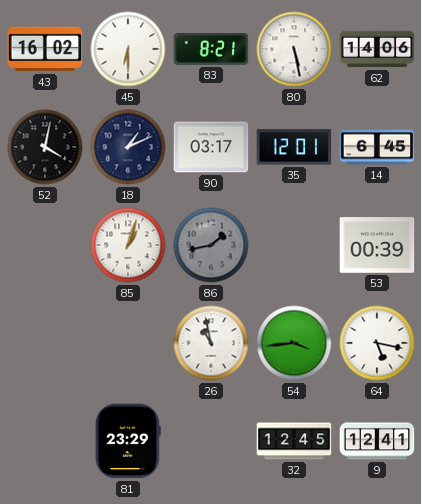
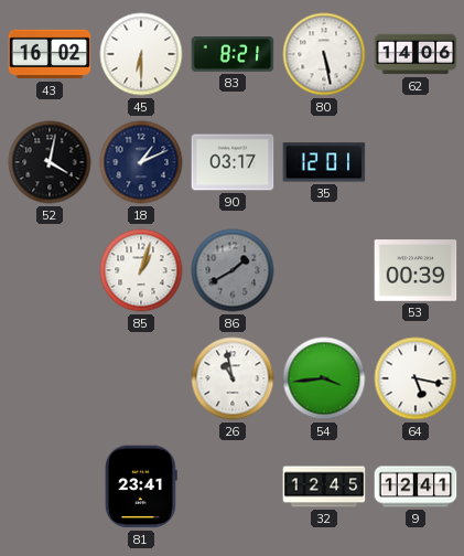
14: 6:45 -> none (377, 147)
86: 1:43 -> 1:40 (233, 270)
81: 23:29 -> 23:41 (141, 487)
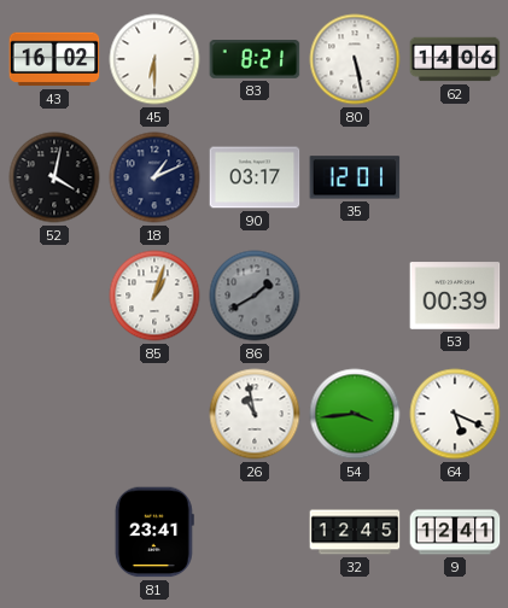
64: 5:17 -> 5:19 (455, 414)
